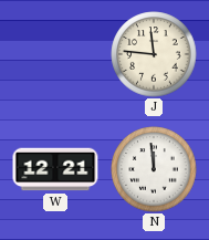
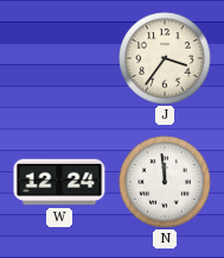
J: 11:46 -> 3:36 (165, 58)
W: 12:21 -> 12:24 (59, 182)
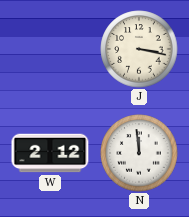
J: 3:36 -> 3:17 (139, 49)
W: 12:24 -> 2:12 (50, 153)
